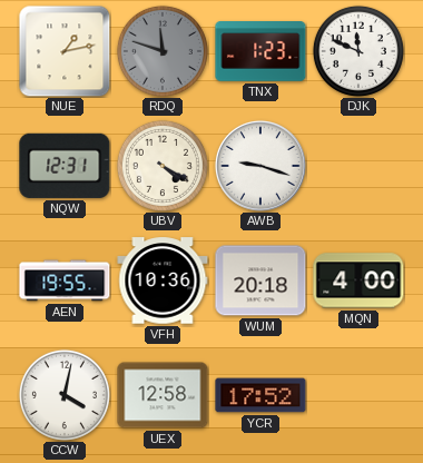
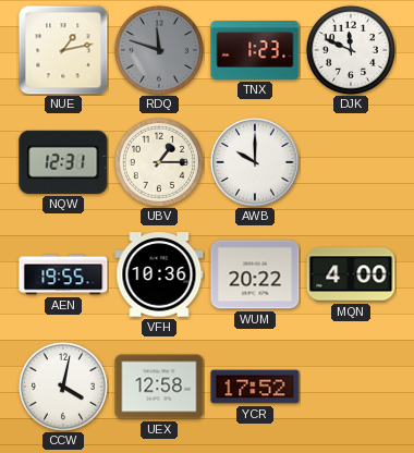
UBV: 4:20 -> 1:15 (159, 162)
AWB: 9:18 -> 10:00 (255, 162)
WUM: 20:18 -> 20:22 (255, 274)
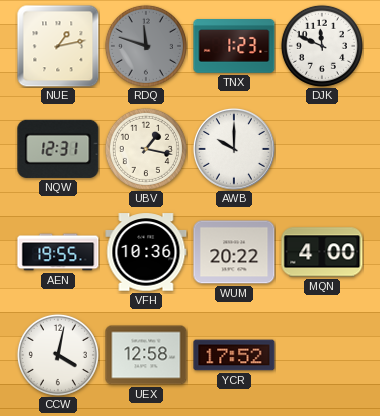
UBV: 1:15 -> 1:17 (146, 149)
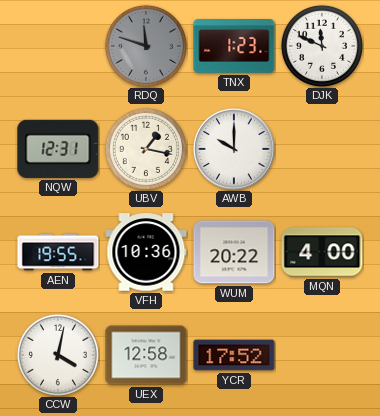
NUE: 1:13 -> none (58, 46)
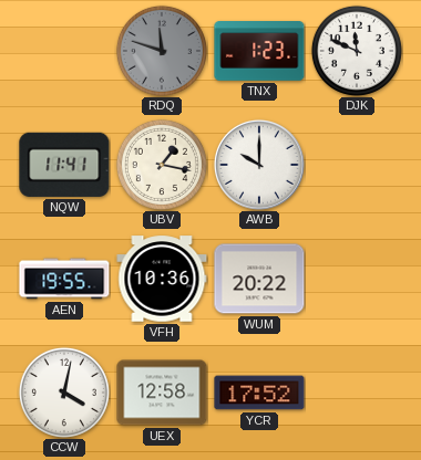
NQW: 12:31 -> 11:41 (64, 165)
MQN: 4:00 -> none (322, 252)
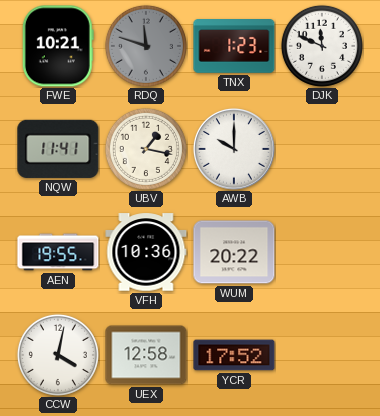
FWE: none -> 10:21 (58, 46)
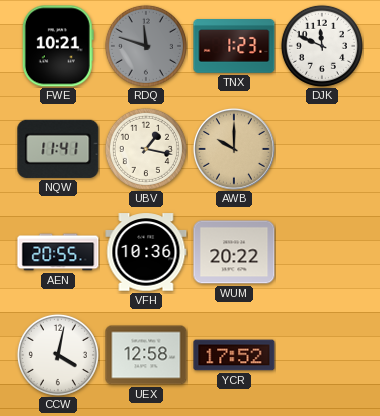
AWB dial: white -> champagne (234, 149)
AEN: 19:55 -> 20:55 (58, 252)
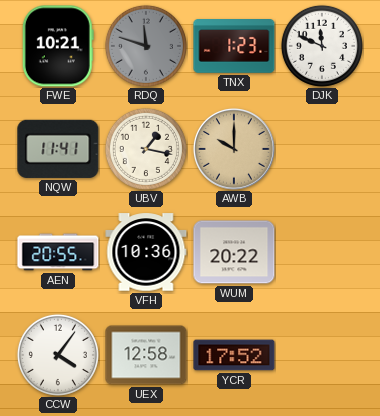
CCW: 4:02 -> 4:06 (58, 355)
